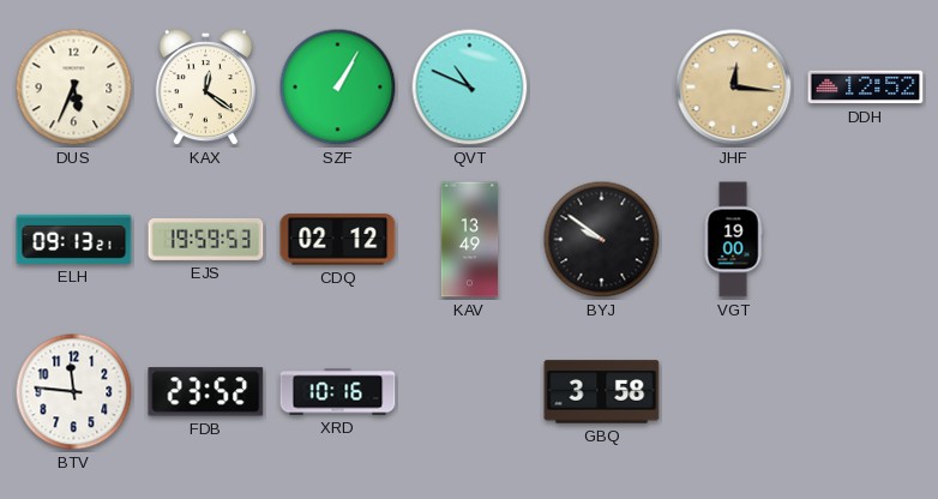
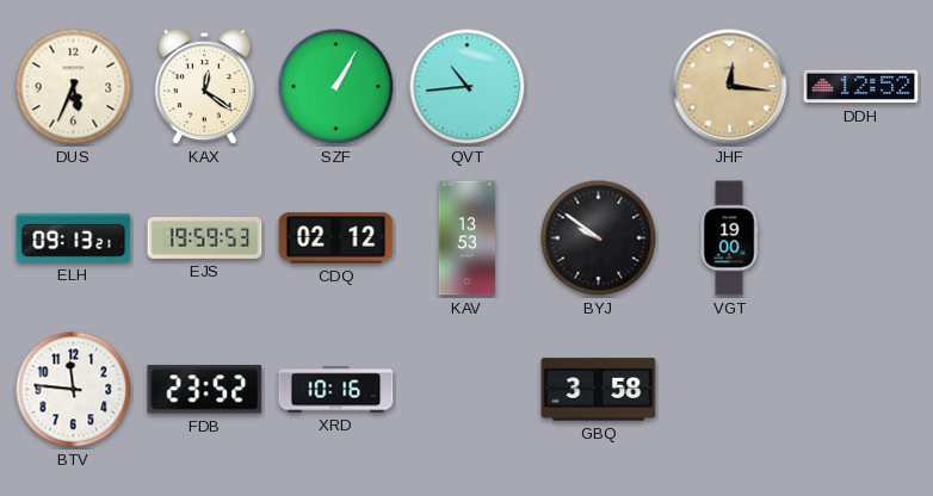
QVT: 10:49 -> 10:44 (468, 87)
KAV: 13:49 -> 13:53 (468, 238)
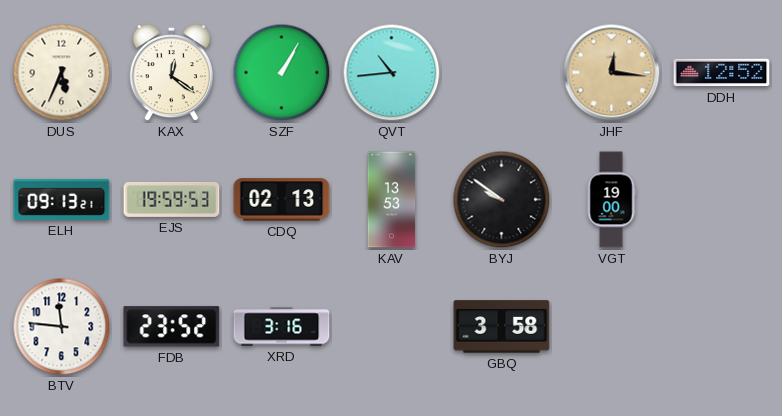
CDQ: 02:12 -> 02:13 (282, 200)
XRD: 10:16 -> 3:16 (282, 327)
